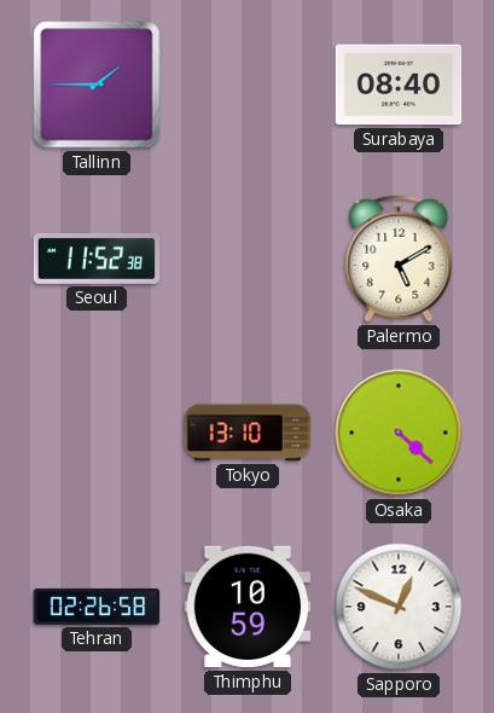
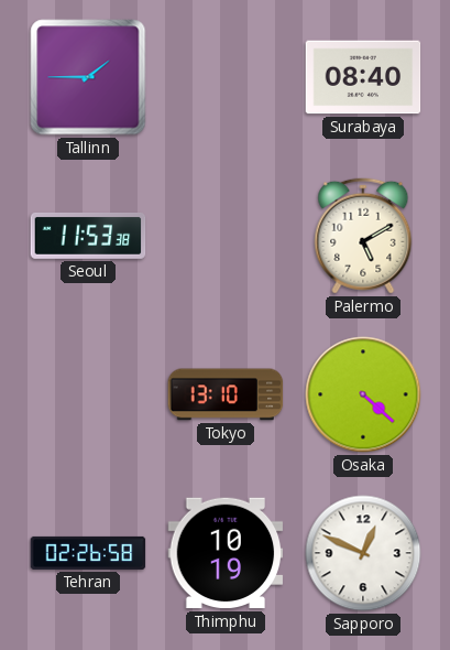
Seoul: 11:52 -> 11:53 (88, 236)
Thimphu: 10:59 -> 10:19 (226, 553)
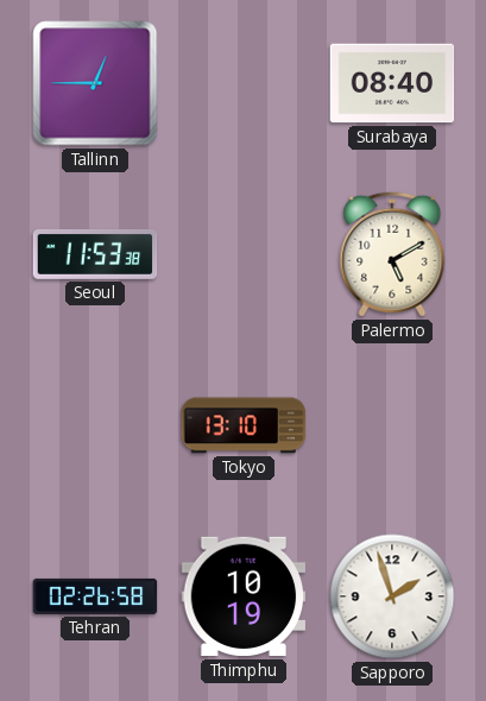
Tallinn: 1:45 -> 12:45 (95, 83)
Osaka: 4:22 -> none (363, 394)
Sapporo: 12:49 -> 1:57 (392, 596)
